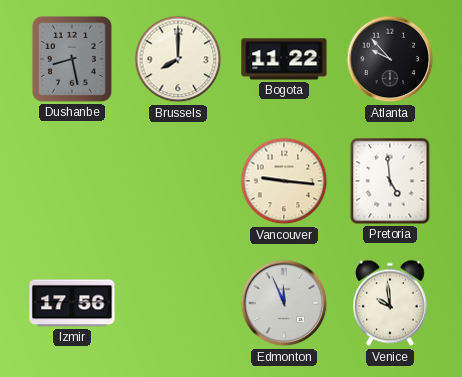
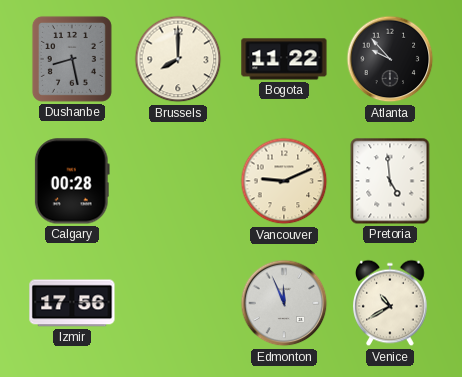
Calgary: none -> 00:28 (72, 181)
Vancouver: 9:16 -> 9:11 (284, 181)
Venice: 9:59 -> 10:40 (390, 303)
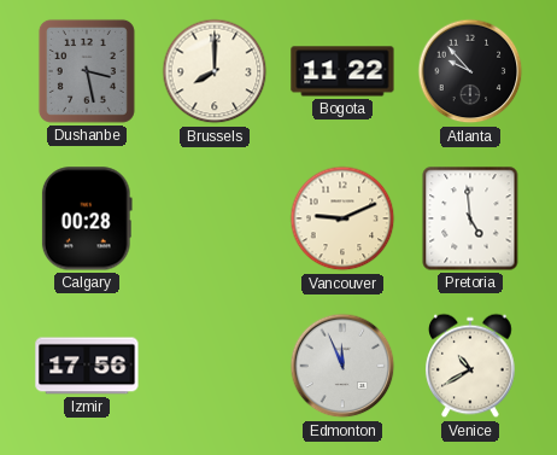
Dushanbe: 8:28 -> 3:28 (87, 71)
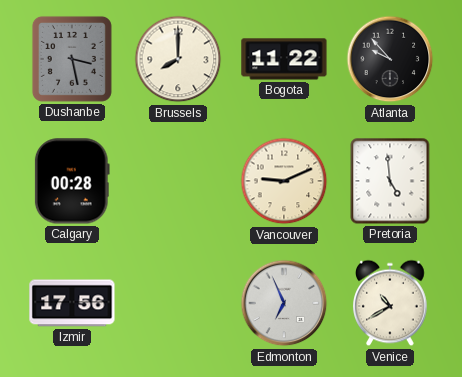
Edmonton: 11:56 -> 6:56 (284, 303)
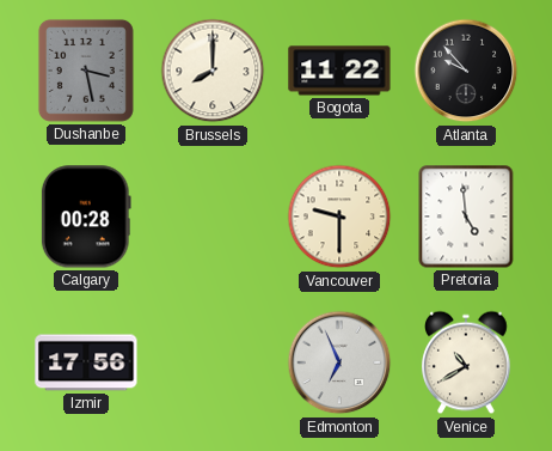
Vancouver: 9:11 -> 9:30 (339, 217)
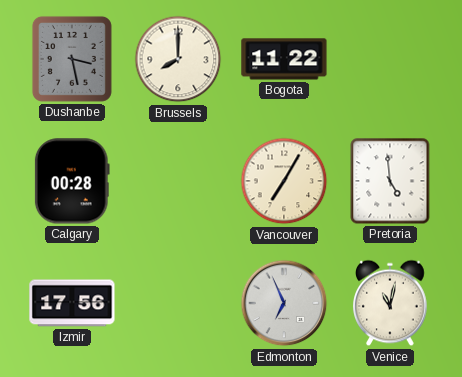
Atlanta: 9:53 -> none (466, 71)
Vancouver: 9:30 -> 7:05 (284, 181)
Venice: 10:40 -> 11:02 (390, 303)
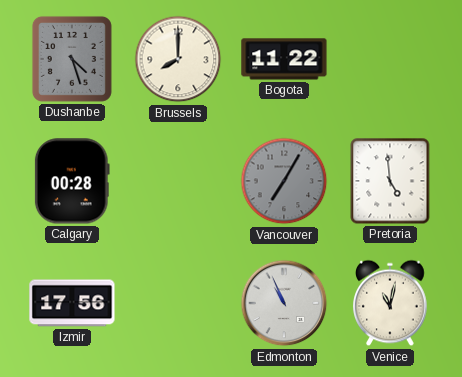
Dushanbe: 3:28 -> 4:27 (72, 59)
Vancouver dial: cream -> grey (284, 181)
Edmonton: 6:56 -> 10:56 (284, 303)
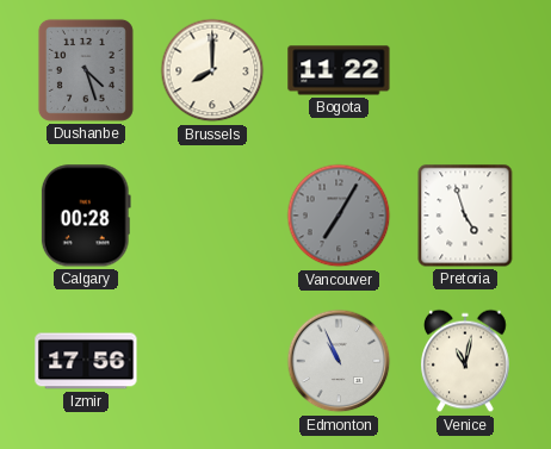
Pretoria: 4:59 -> 4:57 (465, 216)
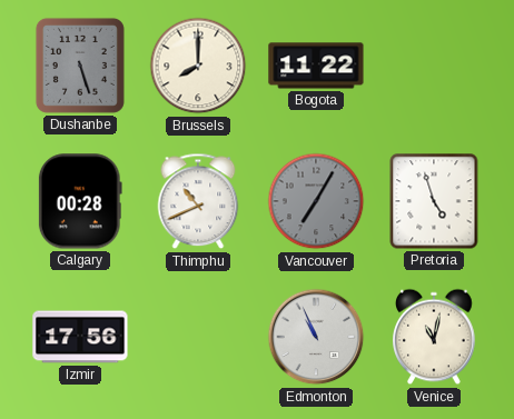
Dushanbe: 4:27 -> 5:27 (80, 66)
Thimphu: none -> 10:41 (198, 201)
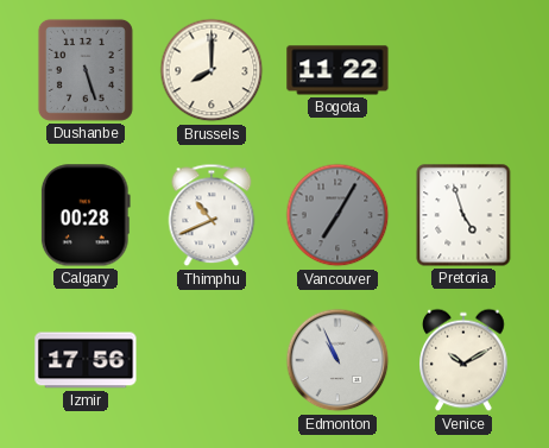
Venice: 11:02 -> 10:10 (463, 360)
